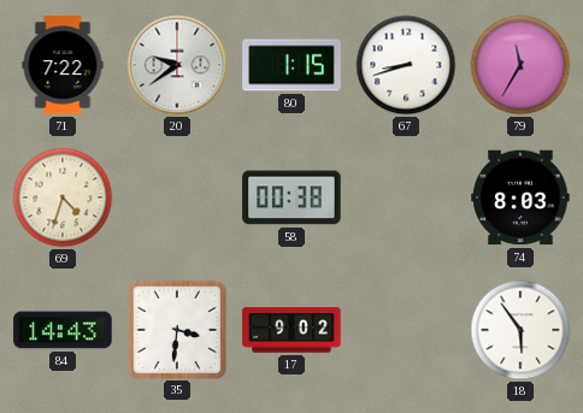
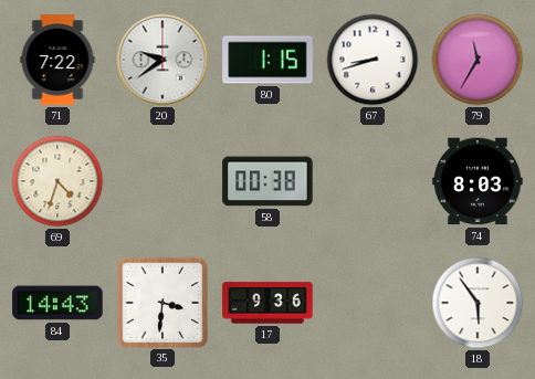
17: 9:02 -> 9:36 (267, 303)
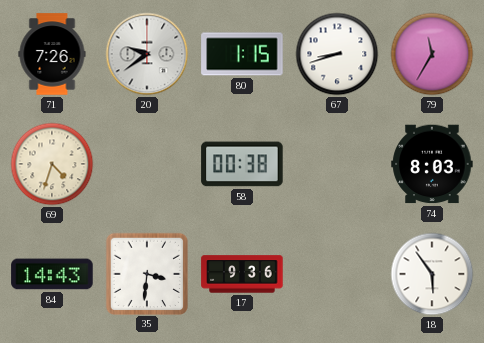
71: 7:22 -> 7:26 (52, 54)
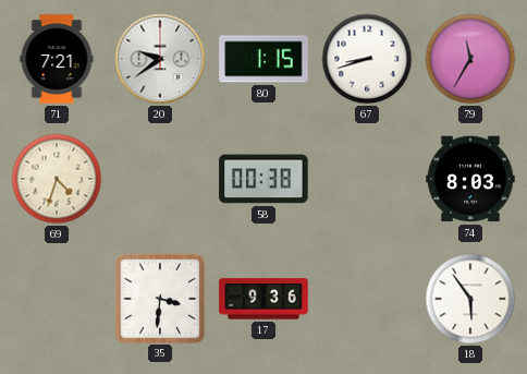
71: 7:26 -> 7:21 (57, 59)
84: 14:43 -> none (52, 274)
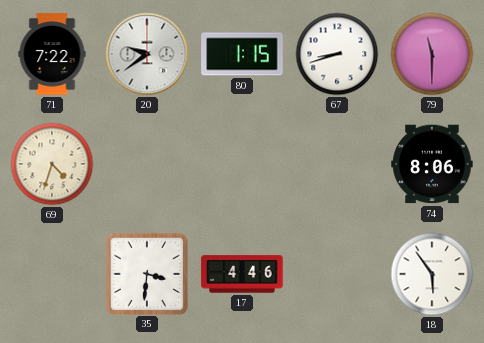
71: 7:21 -> 7:22 (52, 54)
79: 11:35 -> 11:30 (432, 54)
58: 00:38 -> none (263, 179)
74: 8:03 -> 8:06 (432, 164)
17: 9:36 -> 4:46 (242, 274)
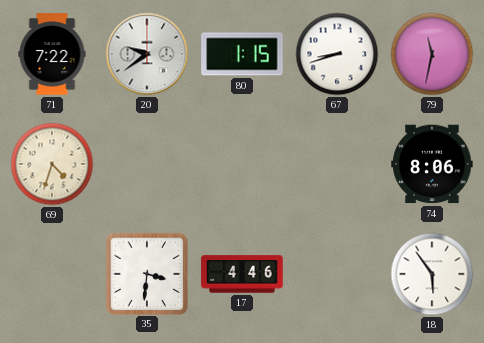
79: 11:30 -> 11:32 (432, 54)
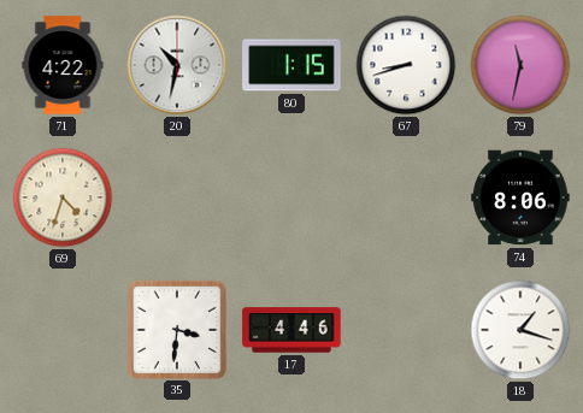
71: 7:22 -> 4:22 (63, 65)
20: 9:39 -> 10:32 (177, 65)
18: 5:54 -> 1:18 (520, 330)
